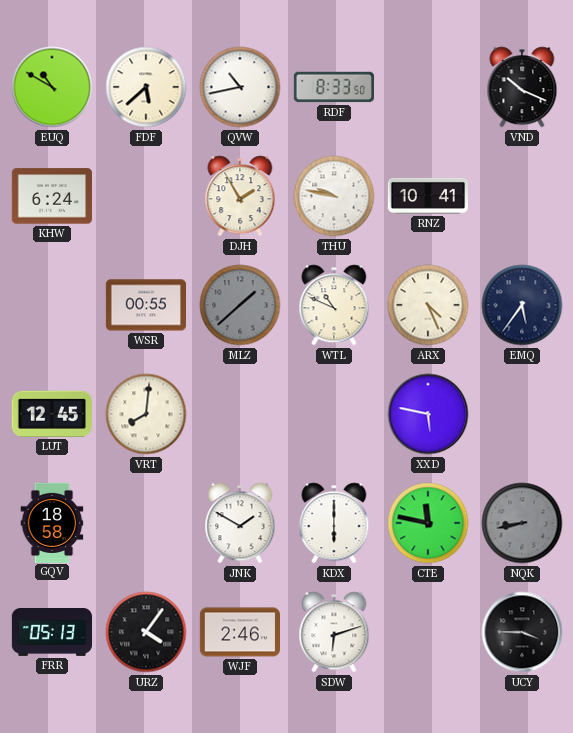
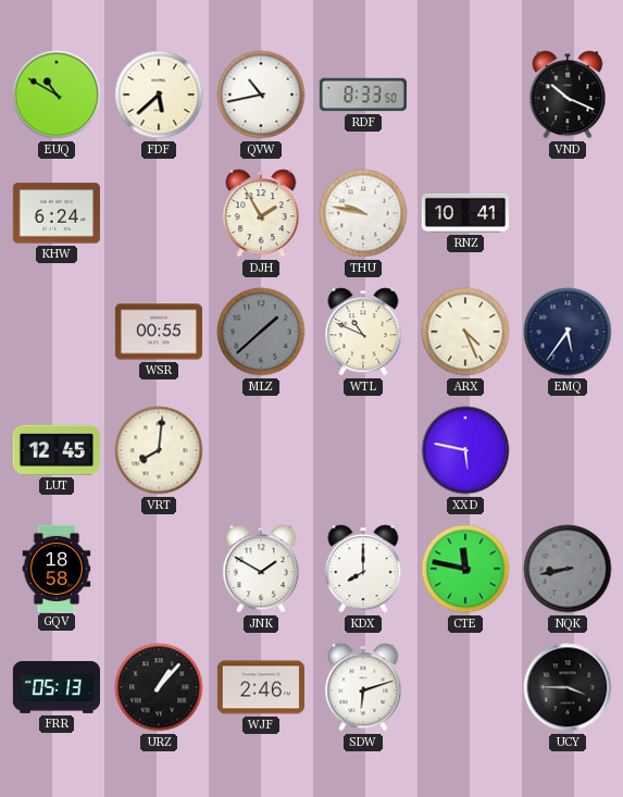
KDX: 6:00 -> 8:00 (363, 569)
URZ: 4:06 -> 1:07 (159, 687)
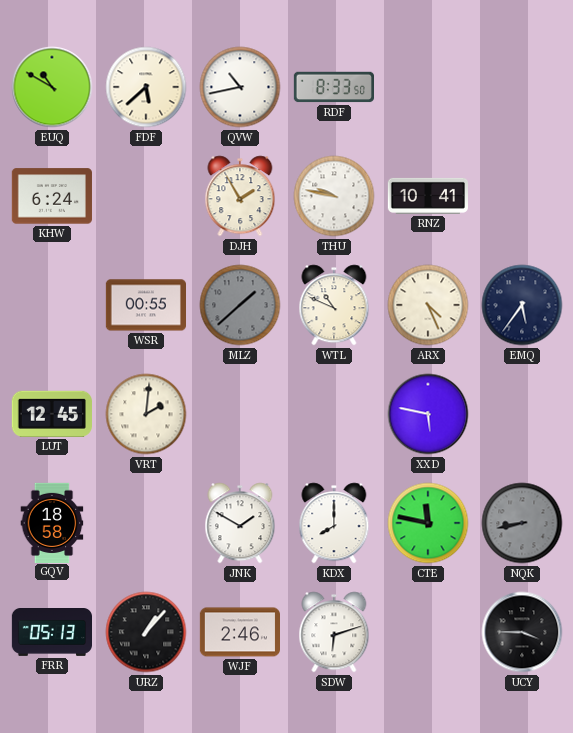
VND: 10:19 -> none (568, 95)
VRT: 8:01 -> 2:01 (146, 414)
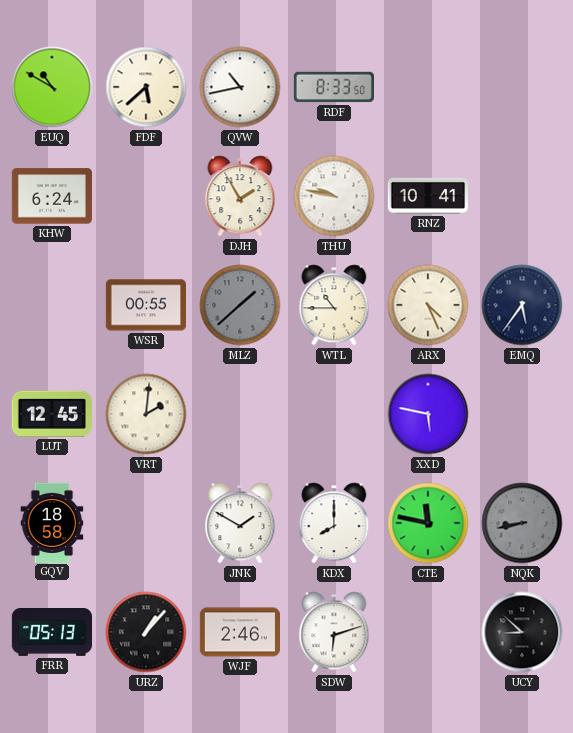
WTL: 10:49 -> 10:45 (334, 305)
UCY: 3:45 -> 8:52 (522, 632)
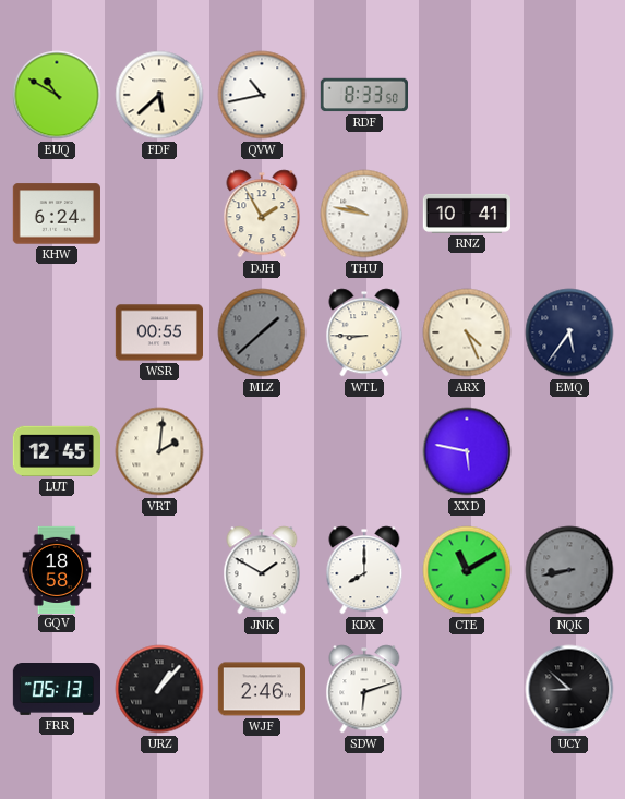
WTL: 10:45 -> 8:45 (364, 332)
CTE: 11:47 -> 11:10 (467, 570)
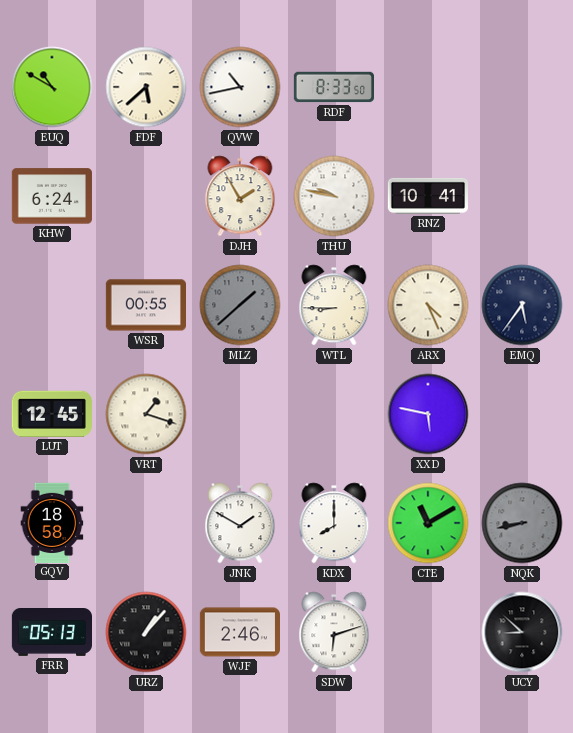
VRT: 2:01 -> 1:18 (146, 414)
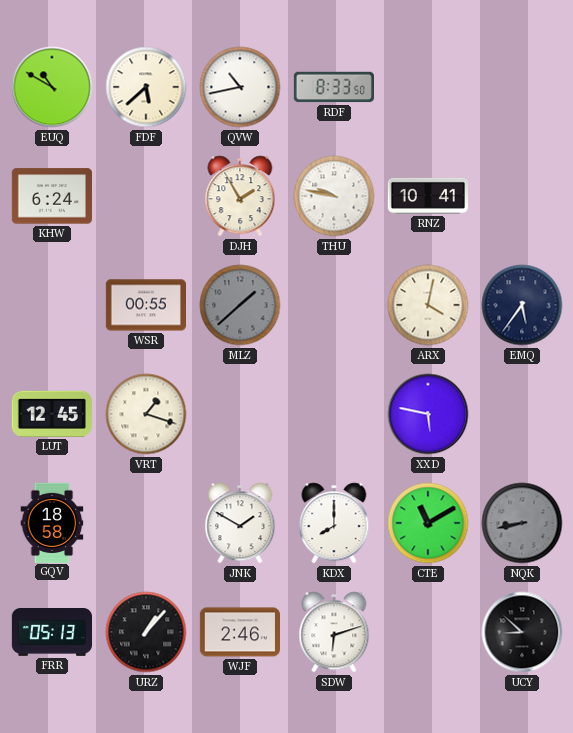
WTL: 8:45 -> none (334, 305)
ARX: 4:26 -> 4:02 (428, 305)
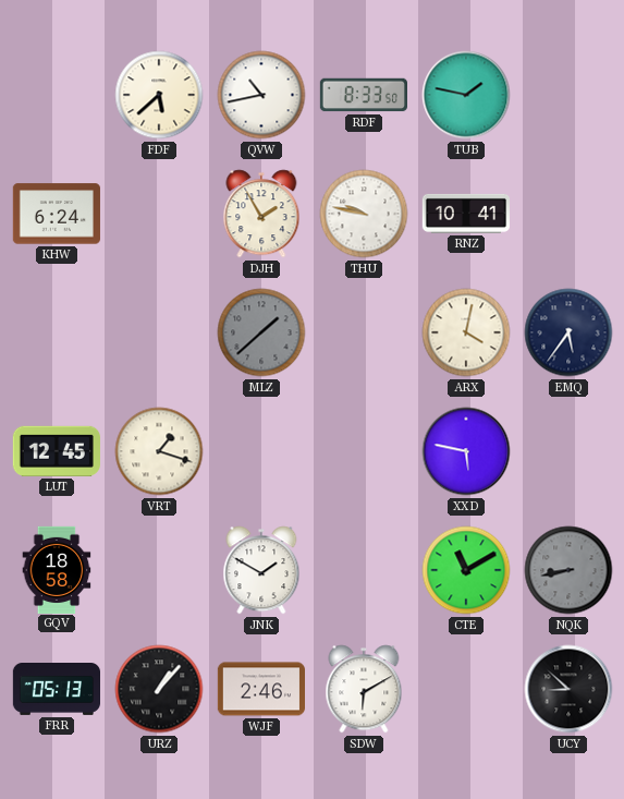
EUQ: 10:50 -> none (52, 87)
TUB: none -> 1:47 (466, 95)
WSR: 00:55 -> none (145, 305)
KDX: 8:00 -> none (334, 523)
SDW: 6:12 -> 6:10 (364, 689)
